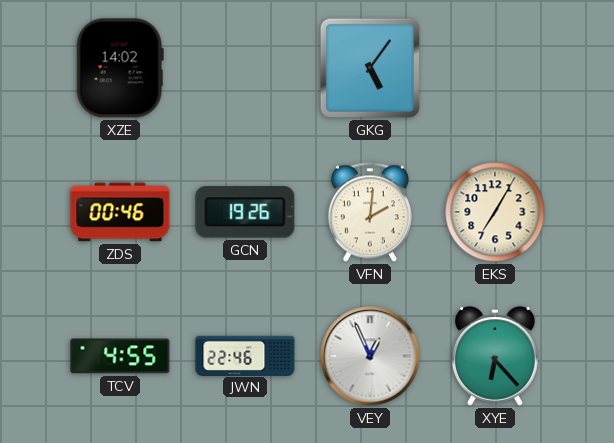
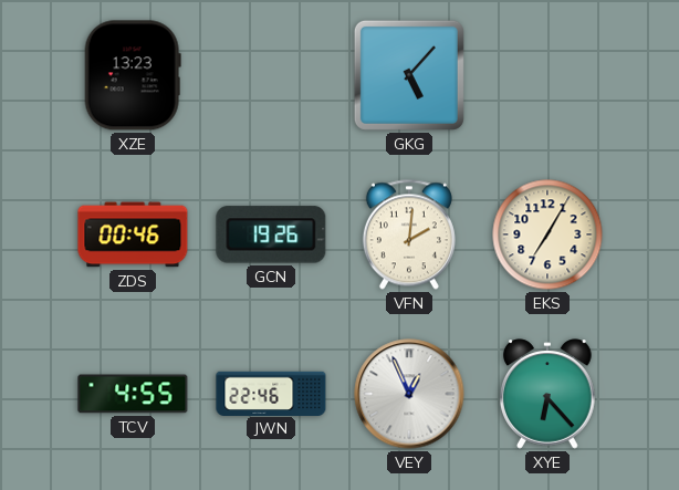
XZE: 14:02 -> 13:23 (133, 75)
GKG: 5:06 -> 5:07 (409, 75)
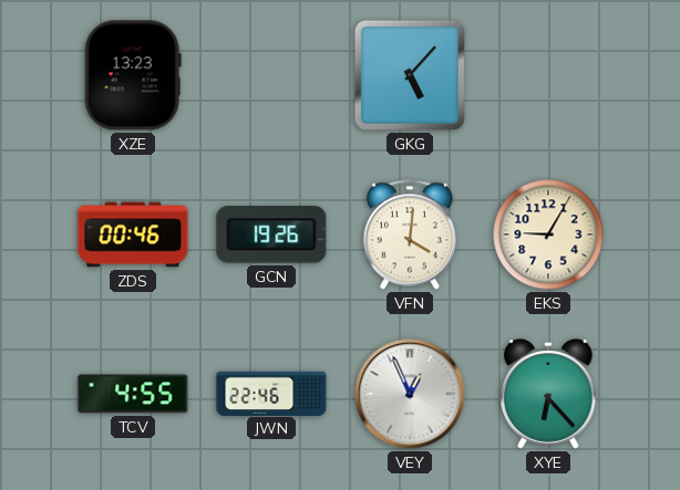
VFN: 2:01 -> 4:01 (410, 234)
EKS: 7:05 -> 9:05 (548, 234)
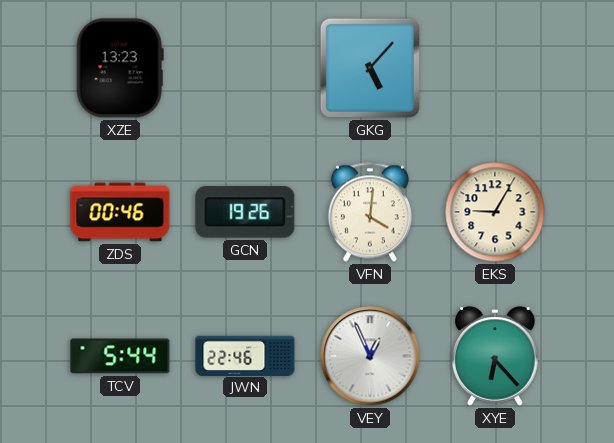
TCV: 4:55 -> 5:44 (120, 356)
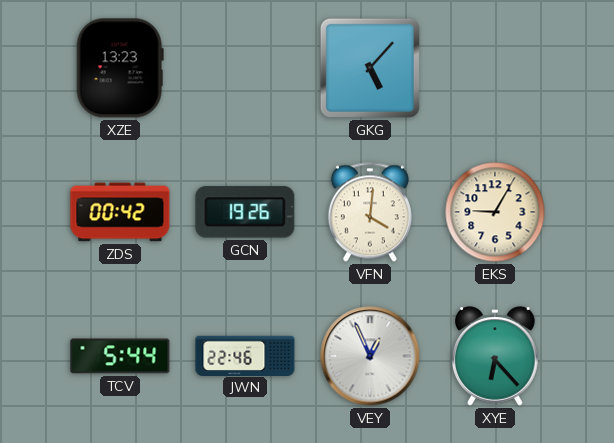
ZDS: 00:46 -> 00:42 (120, 212)
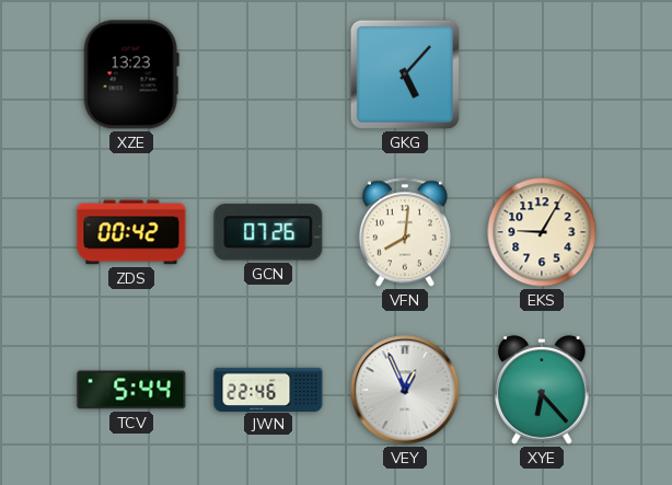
GCN: 19:26 -> 07:26 (268, 232)
VFN: 4:01 -> 8:01 (405, 232)
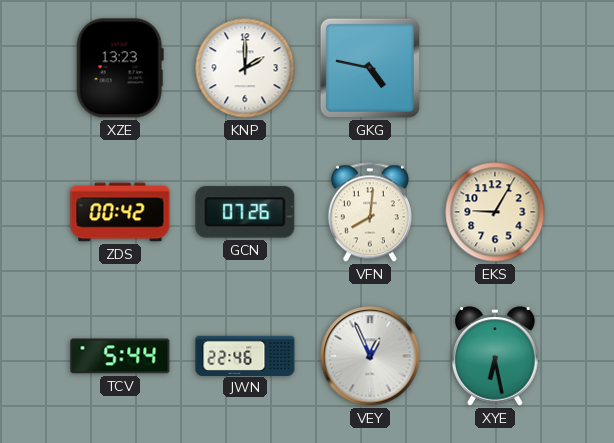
KNP: none -> 2:00 (245, 68)
GKG: 5:07 -> 4:47 (370, 68)
XYE: 6:23 -> 6:28 (496, 356)
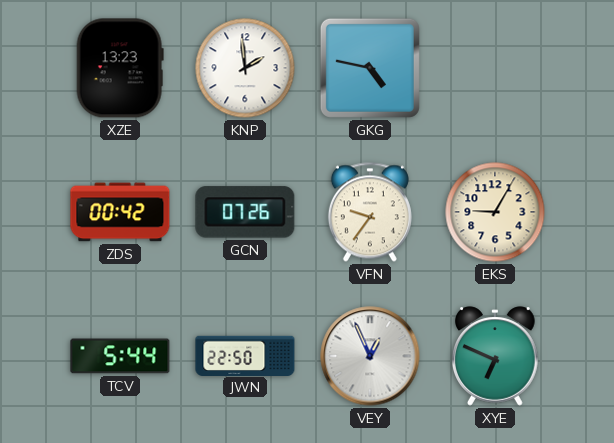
KNP: 2:00 -> 1:59 (245, 68)
VFN: 8:01 -> 9:36 (370, 212)
JWN: 22:46 -> 22:50 (245, 355)
XYE: 6:28 -> 6:49 (496, 356)
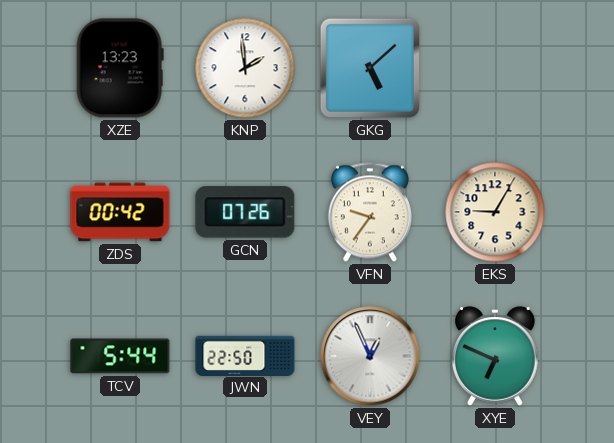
GKG: 4:47 -> 5:08 (370, 68)
